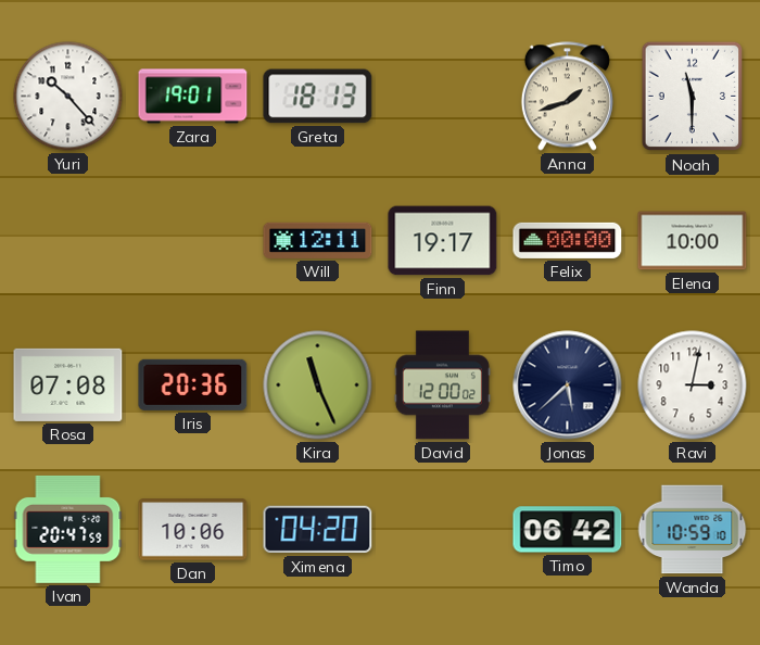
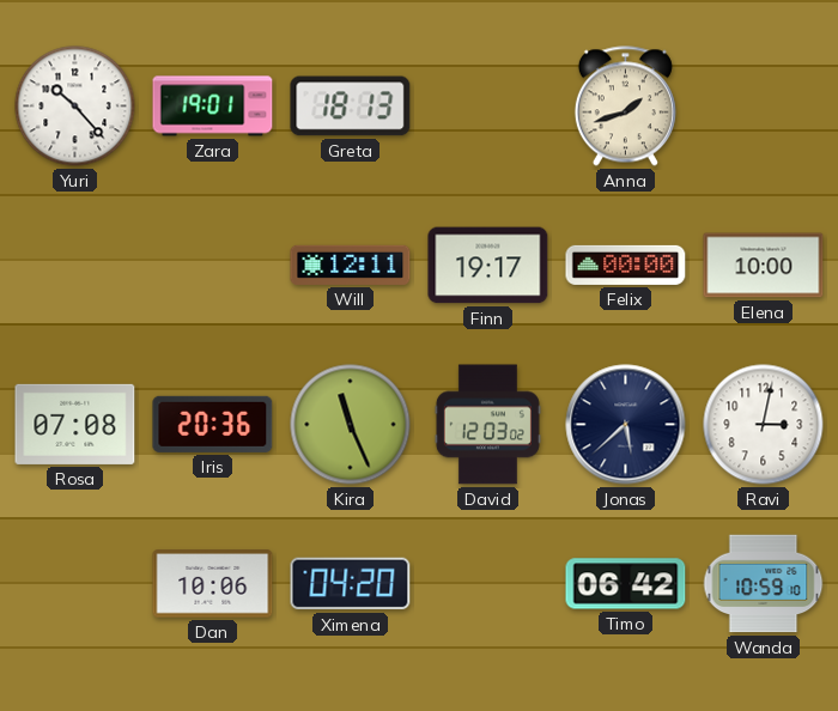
Noah: 11:30 -> none (693, 97)
David: 12:00 -> 12:03 (487, 425)
Ivan: 20:47 -> none (68, 529)
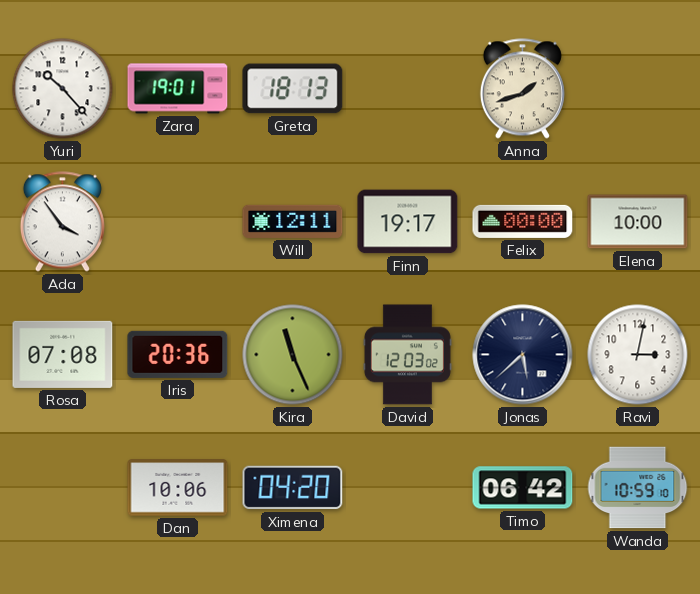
Ada: none -> 3:54 (62, 222)
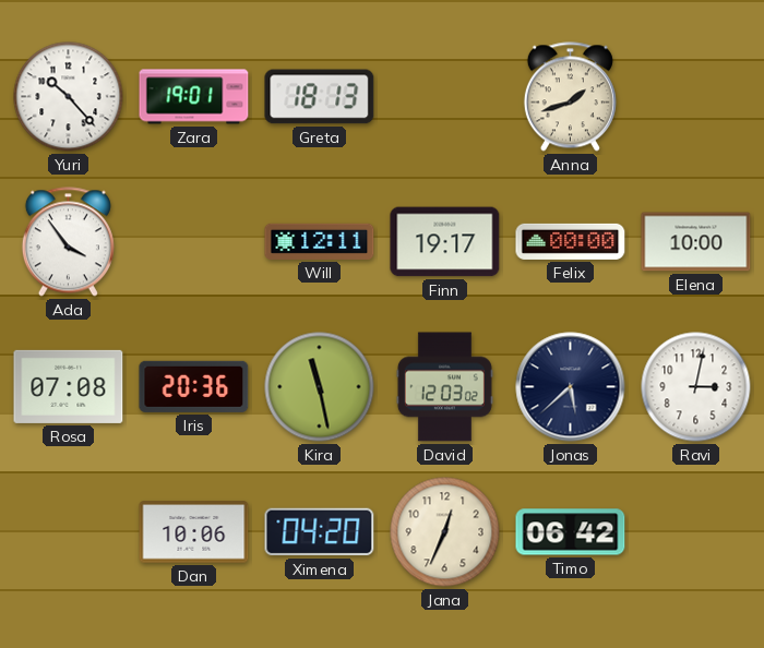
Kira: 11:26 -> 11:28 (320, 387)
Jana: none -> 12:34 (445, 532)
Wanda: 10:59 -> none (638, 488)
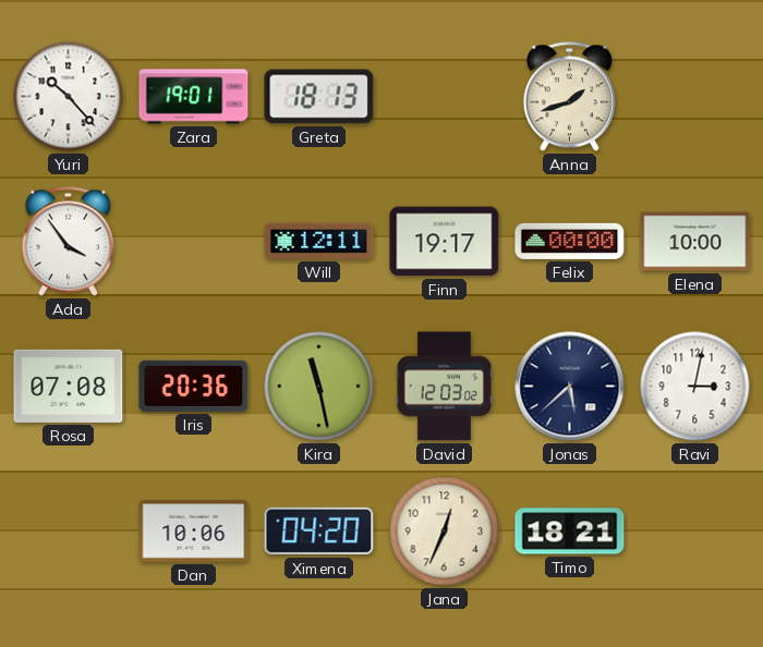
Timo: 06:42 -> 18:21 (570, 532)
